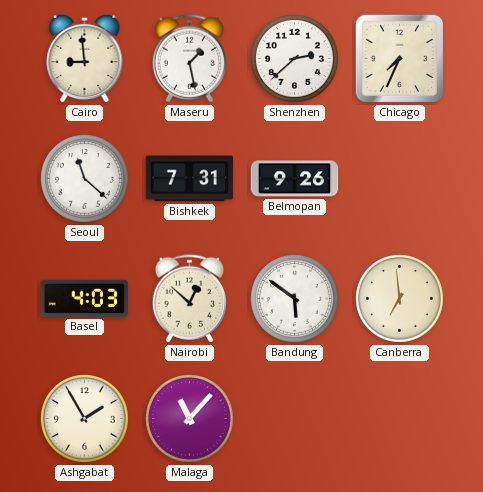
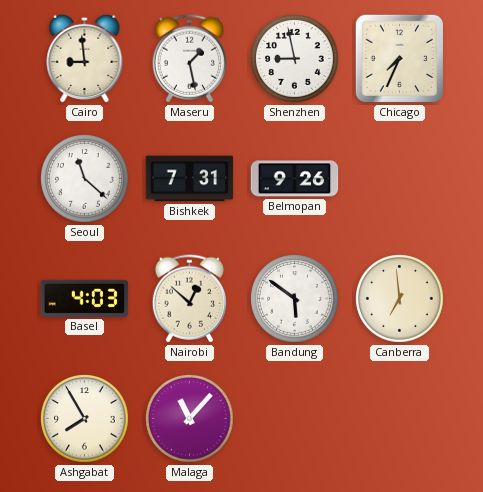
Shenzhen: 2:38 -> 8:58 (295, 59)
Ashgabat: 1:55 -> 7:55 (85, 419)
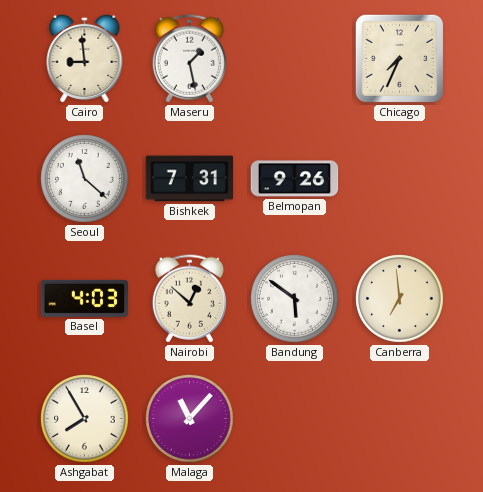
Shenzhen: 8:58 -> none (295, 59)
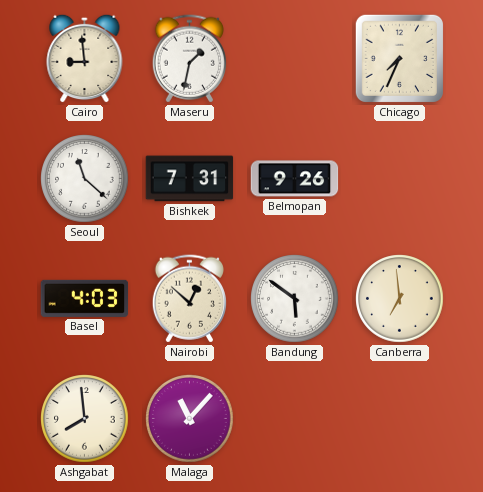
Maseru: 1:28 -> 1:32 (189, 59)
Ashgabat: 7:55 -> 7:59 (85, 419)
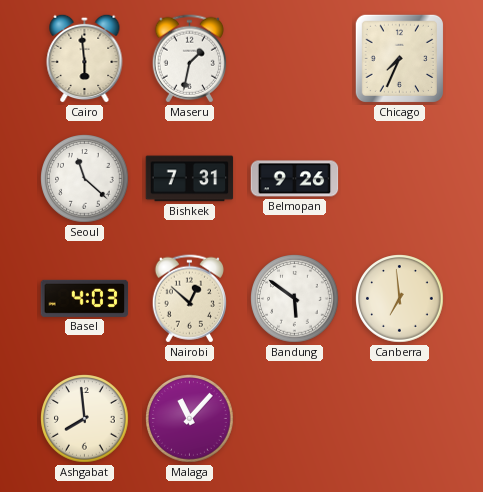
Cairo: 8:59 -> 5:59 (85, 58)
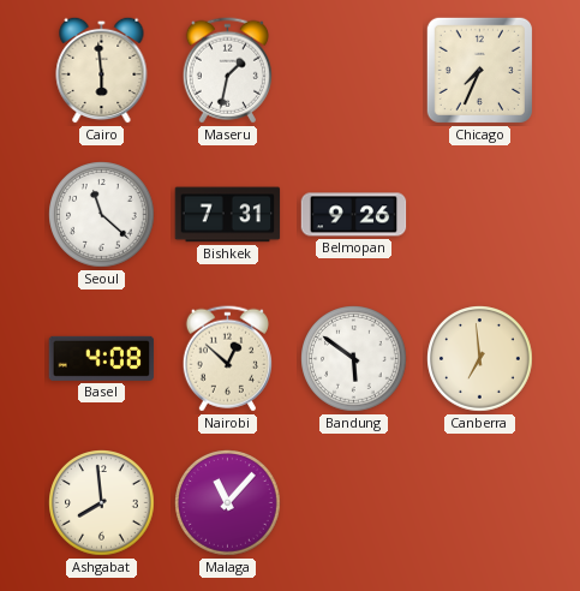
Basel: 4:03 -> 4:08 (102, 358)
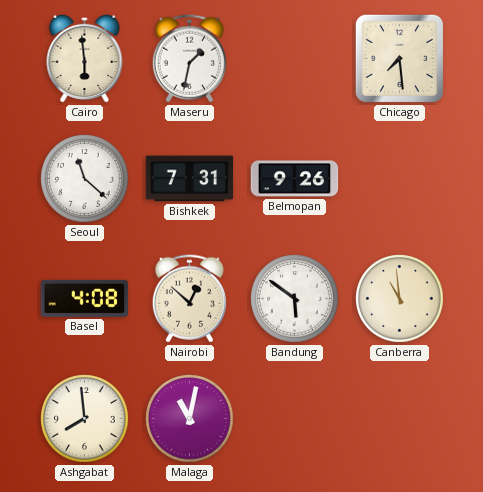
Chicago: 7:34 -> 7:29 (399, 58)
Canberra: 6:59 -> 10:59 (400, 299)
Malaga: 11:07 -> 11:02 (190, 419)
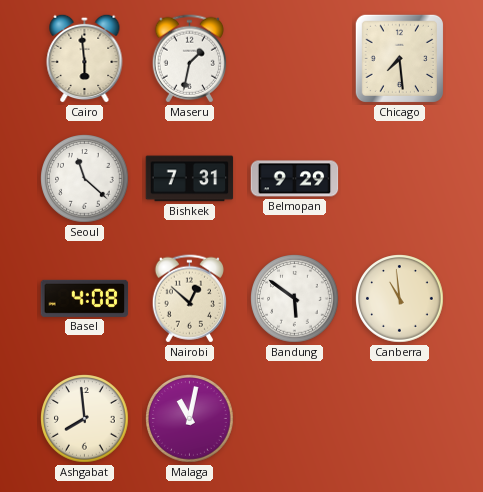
Belmopan: 9:26 -> 9:29 (295, 179)
